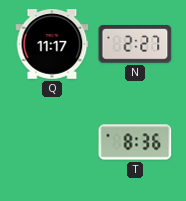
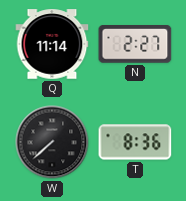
Q: 11:17 -> 11:14 (52, 44)
W: none -> 7:38 (52, 142)
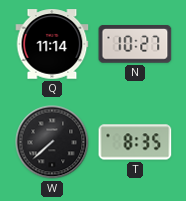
N: 2:27 -> 10:27 (135, 44)
T: 8:36 -> 8:35 (135, 142)
